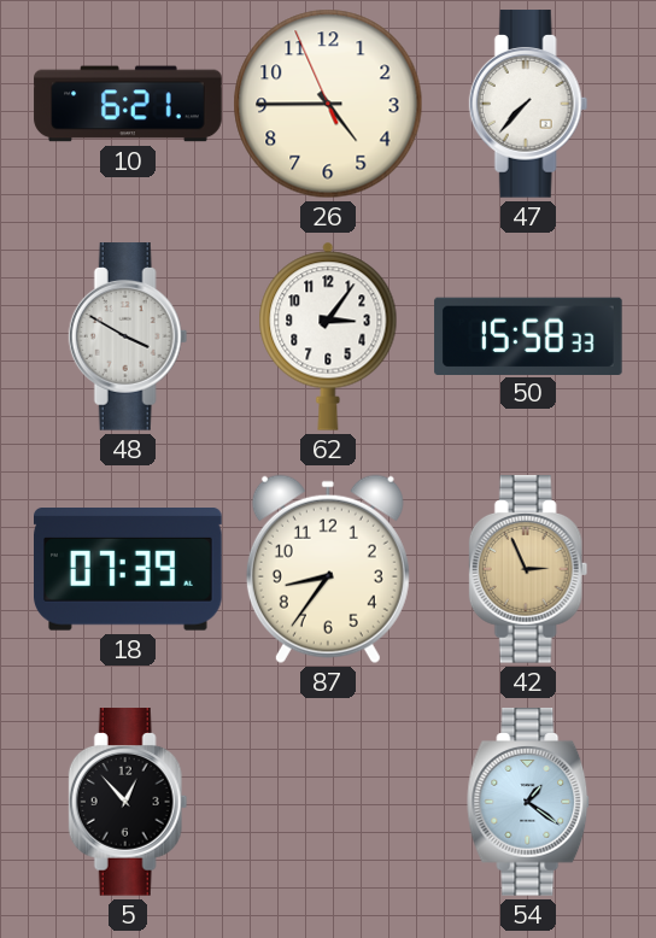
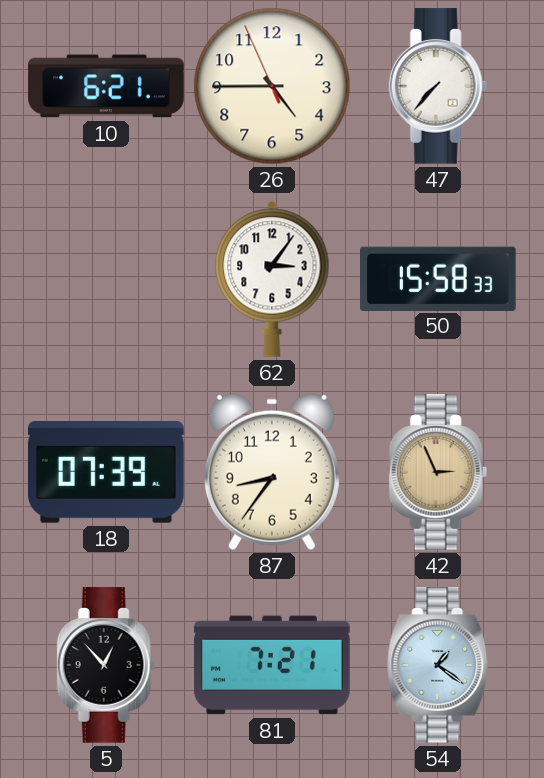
48: 3:50 -> none (128, 336)
81: none -> 7:21 (272, 665)
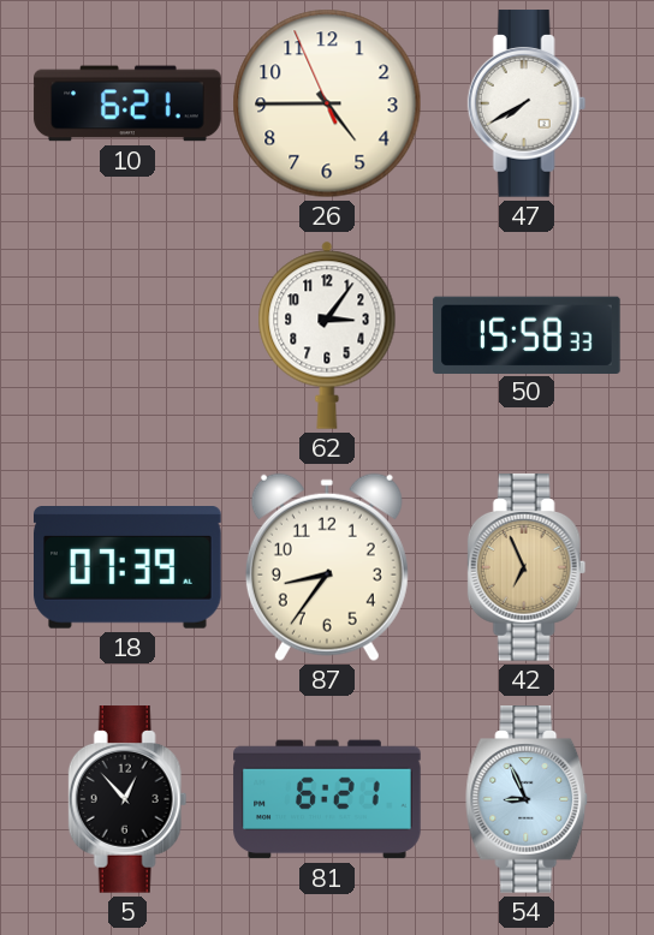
47: 7:37 -> 7:40 (527, 103)
42: 2:56 -> 6:56 (527, 567)
81: 7:21 -> 6:21 (327, 799)
54: 1:21 -> 8:56 (528, 799)
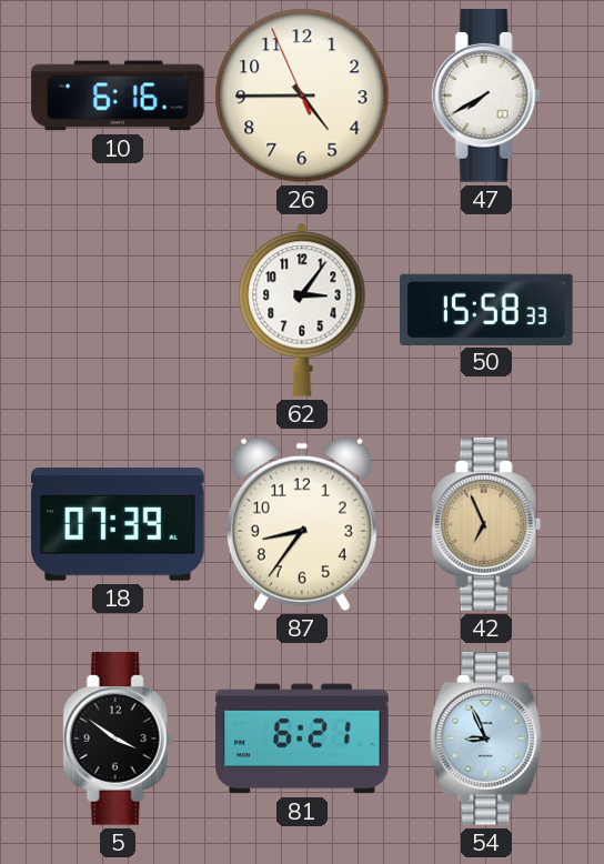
10: 6:21 -> 6:16 (118, 96)
5: 12:53 -> 3:51 (118, 739)
